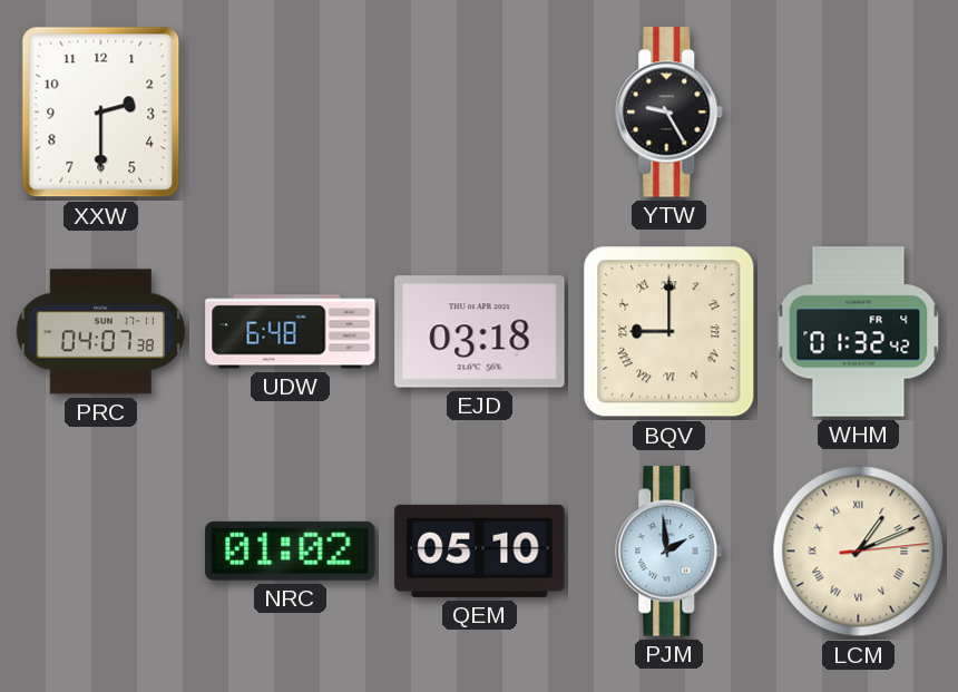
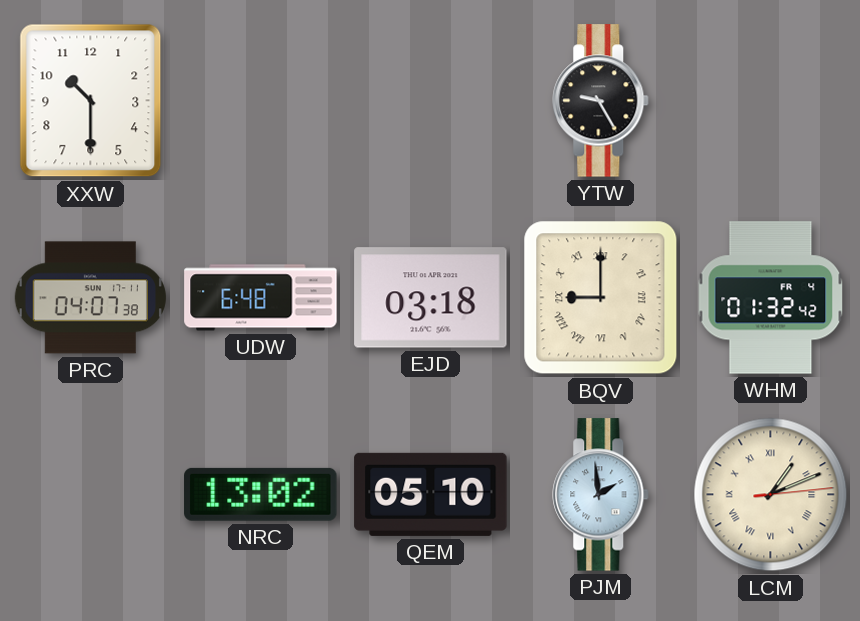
XXW: 2:30 -> 10:30 (91, 101)
NRC: 01:02 -> 13:02 (261, 494)
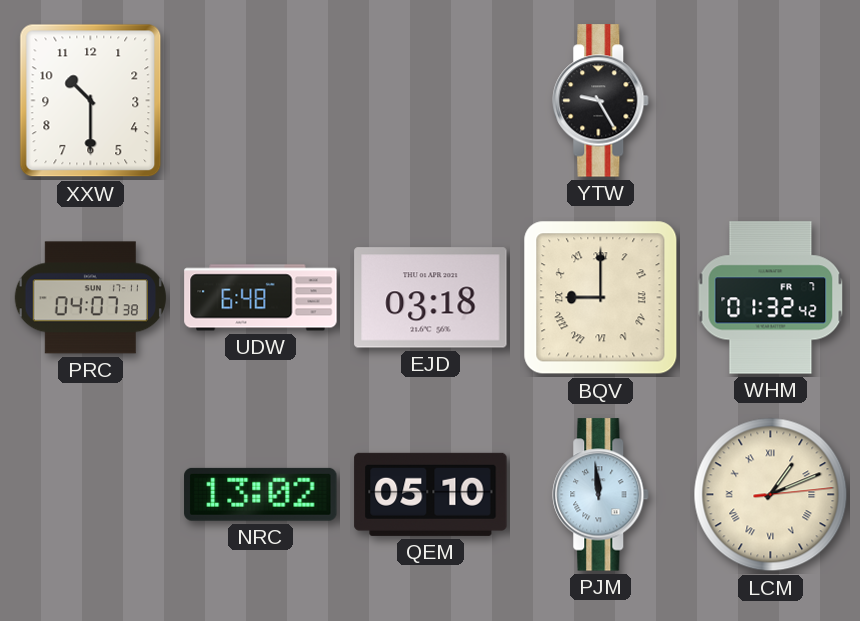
WHM date: FR 4 -> FR 7 (771, 298)
PJM: 1:59 -> 11:59 (601, 495)
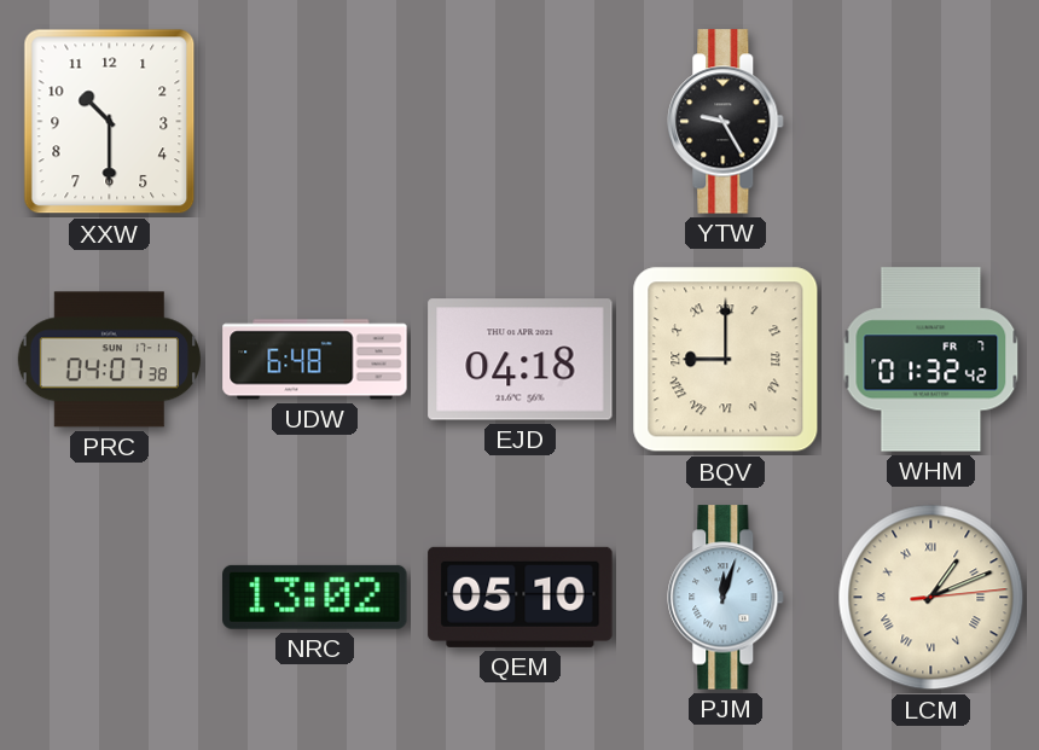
EJD: 03:18 -> 04:18 (521, 360)
PJM: 11:59 -> 12:03 (726, 598)
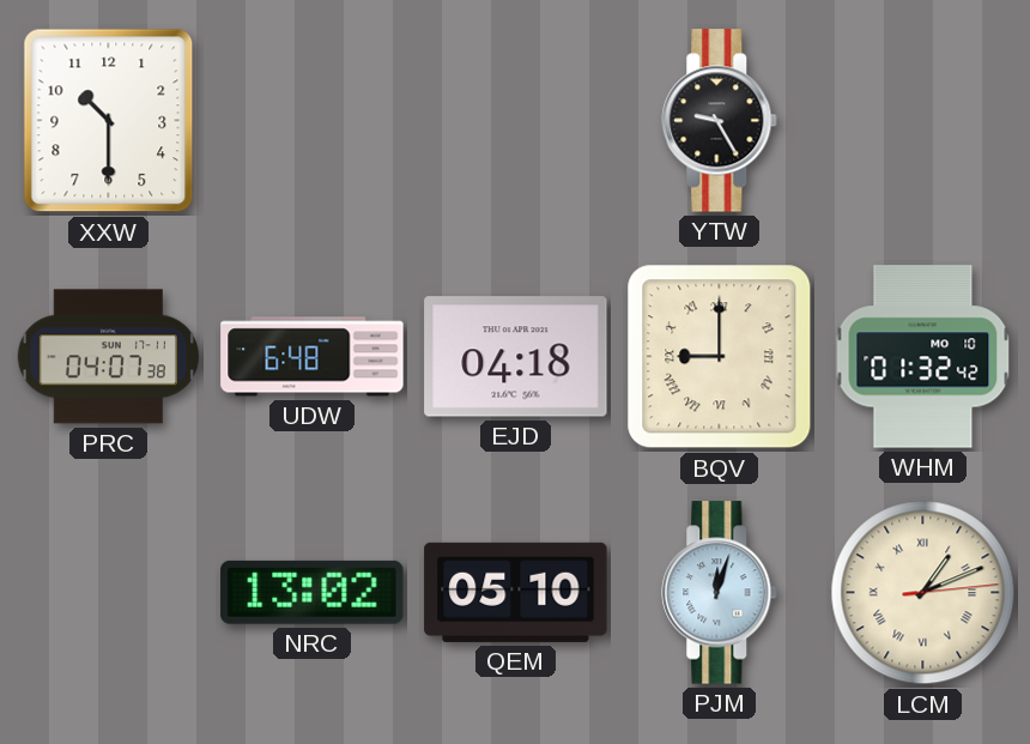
WHM date: FR 7 -> MO 10 (923, 357)
